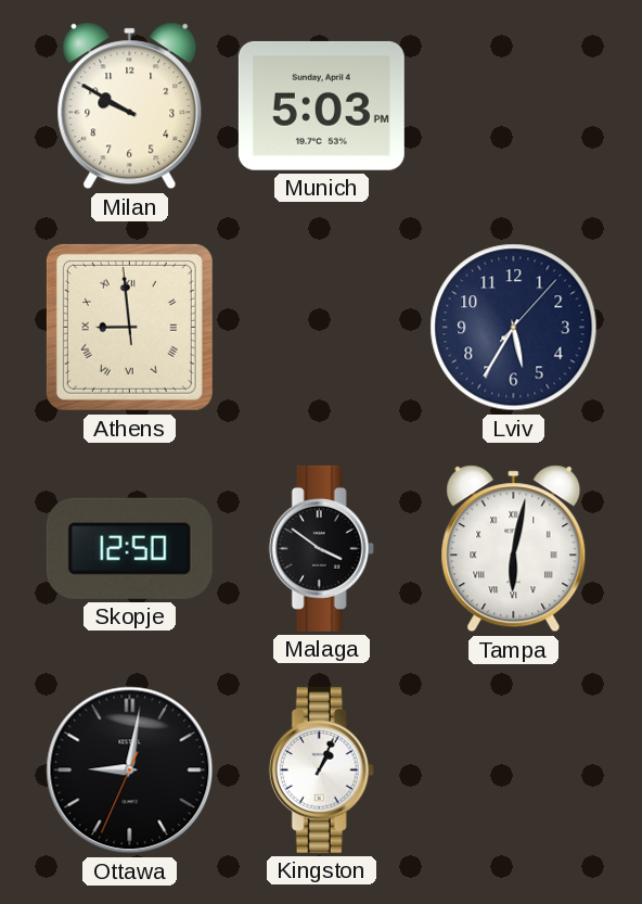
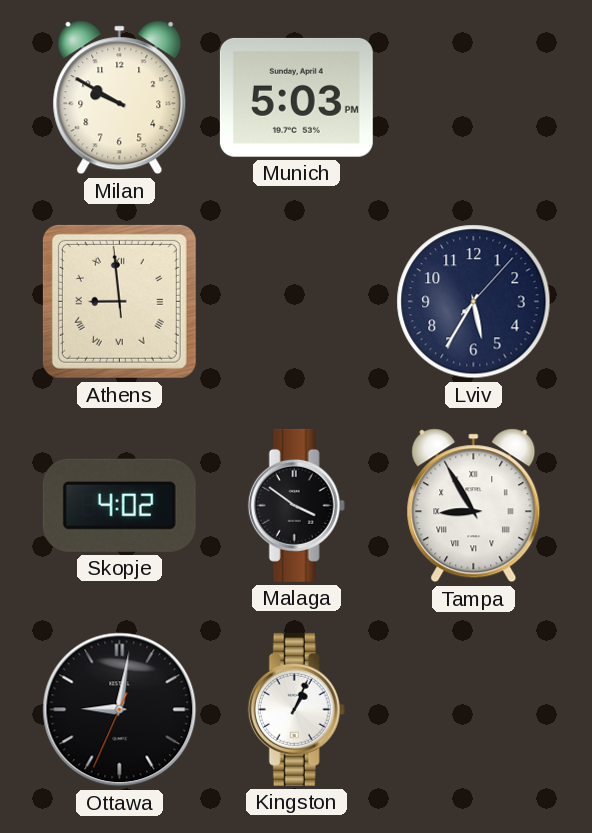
Skopje: 12:50 -> 4:02 (119, 505)
Tampa: 6:02 -> 8:55 (474, 506)
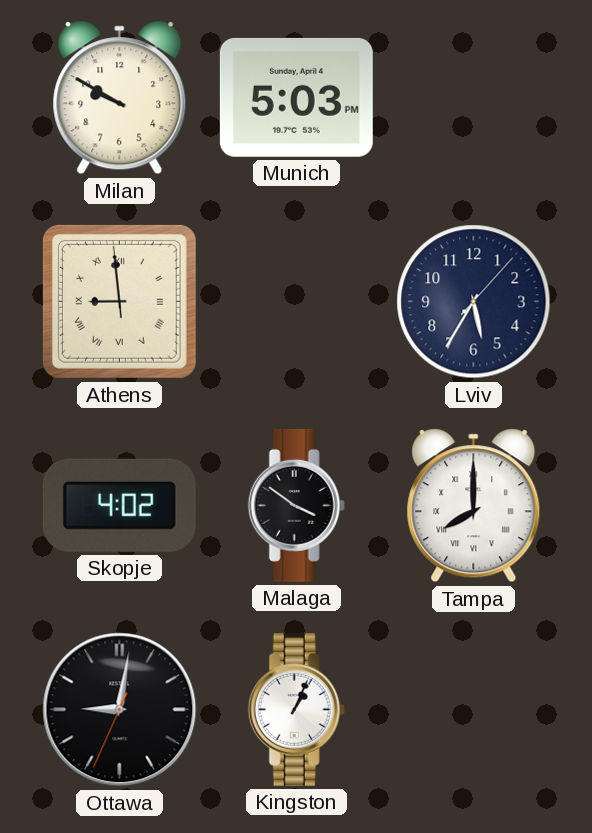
Tampa: 8:55 -> 8:00 (474, 506)
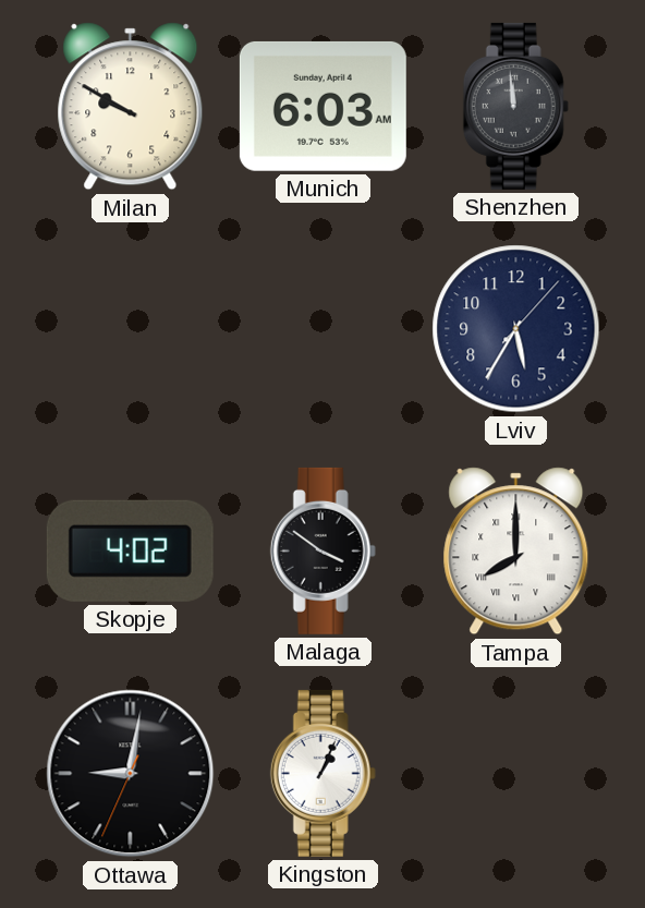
Munich: 5:03 -> 6:03 (322, 106)
Shenzhen: none -> 11:59 (515, 106)
Athens: 8:58 -> none (119, 301)
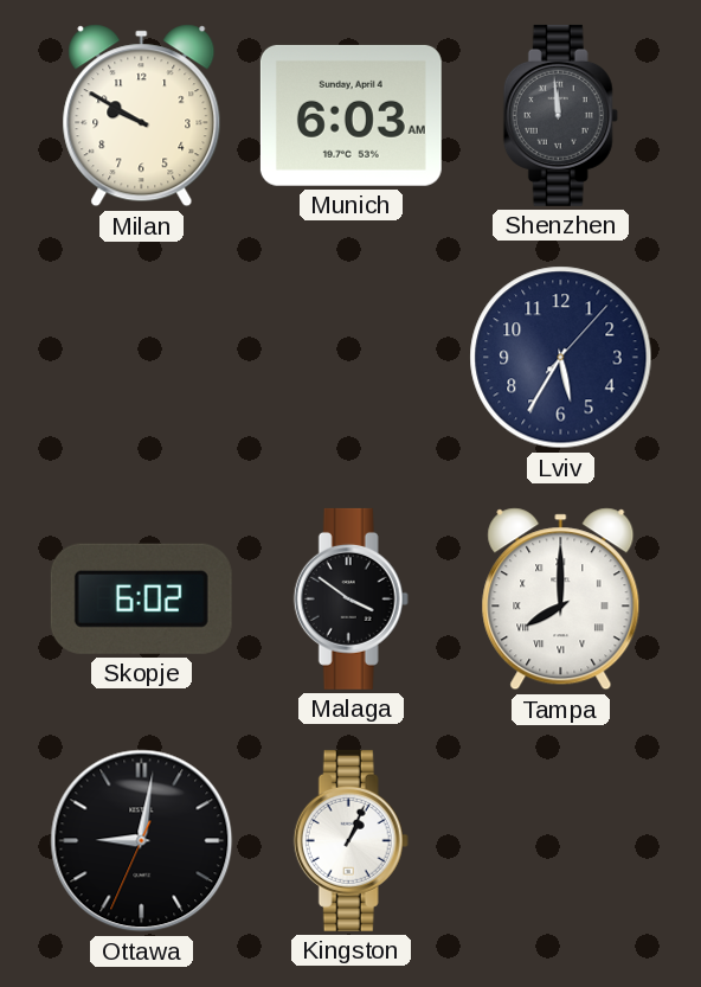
Skopje: 4:02 -> 6:02 (141, 598)
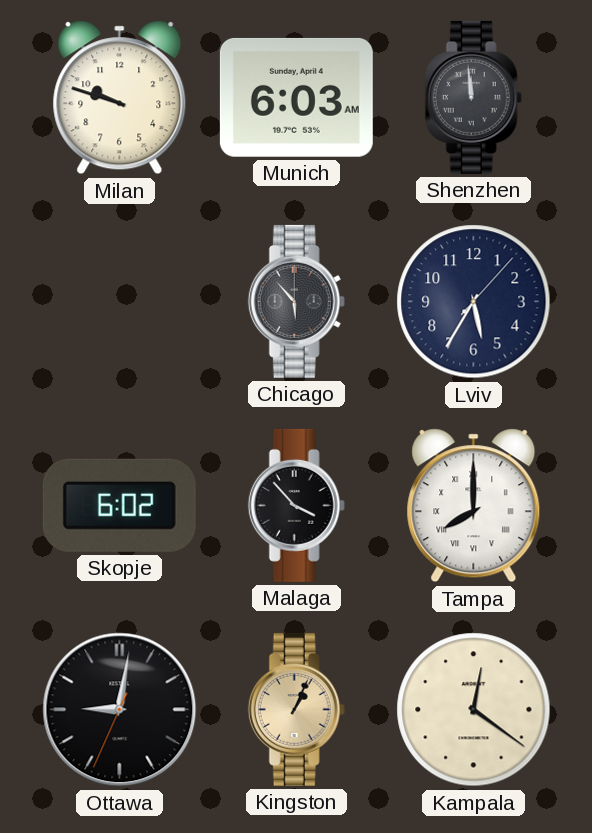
Milan: 9:50 -> 9:48 (120, 98)
Chicago: none -> 5:53 (296, 301)
Malaga: 3:51 -> 3:53 (296, 505)
Kingston dial: white -> champagne (296, 709)
Kampala: none -> 12:21 (474, 710)
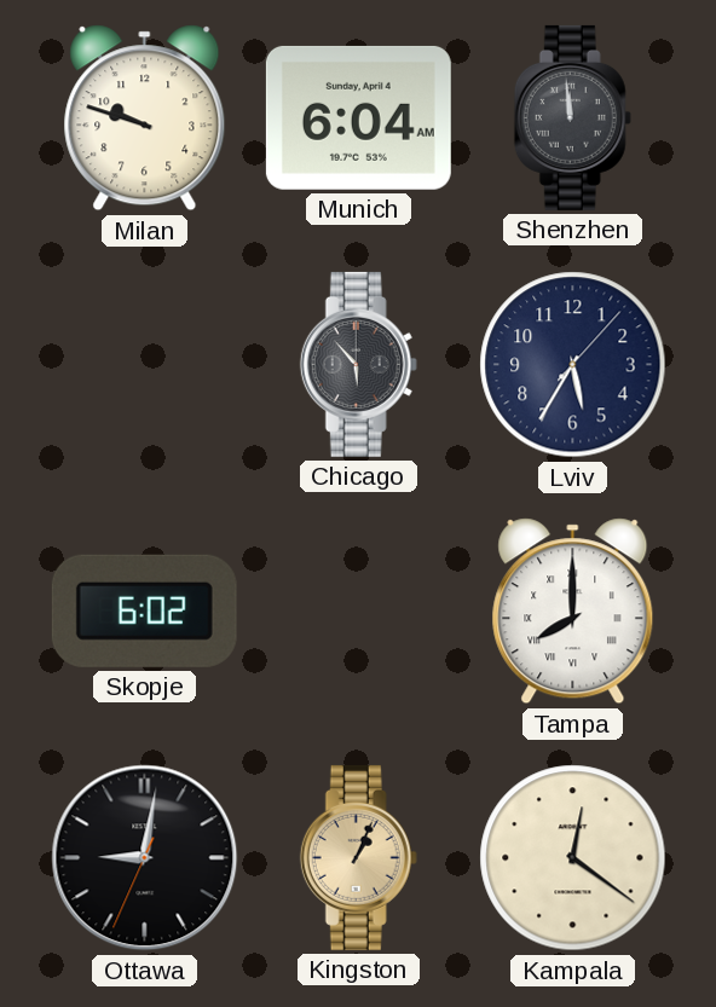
Munich: 6:03 -> 6:04 (358, 117)
Malaga: 3:53 -> none (296, 505)
